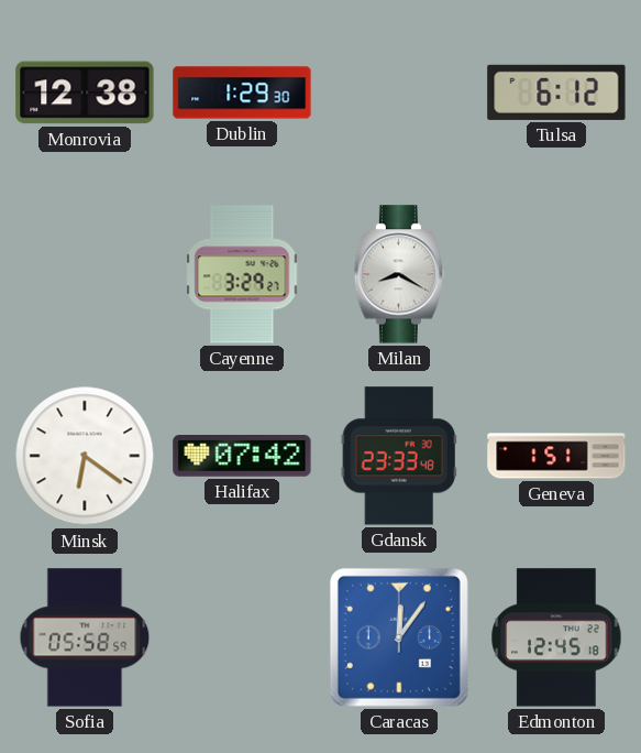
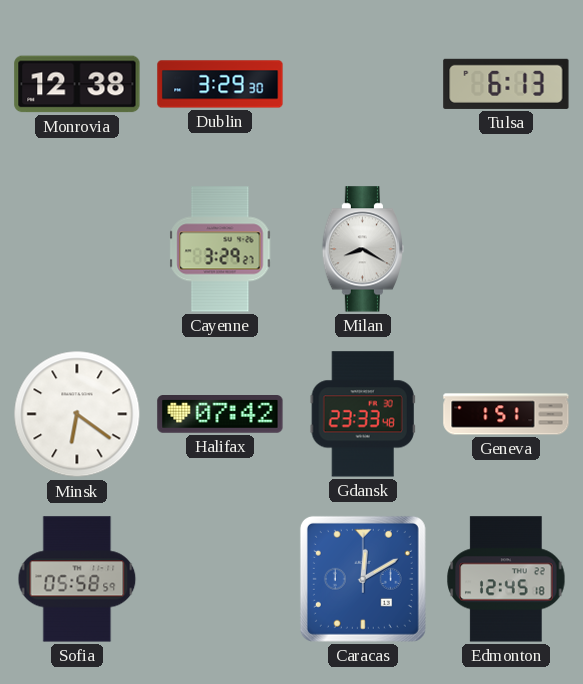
Dublin: 1:29 -> 3:29 (220, 84)
Tulsa: 6:12 -> 6:13 (506, 84)
Caracas: 12:06 -> 12:10 (363, 579)
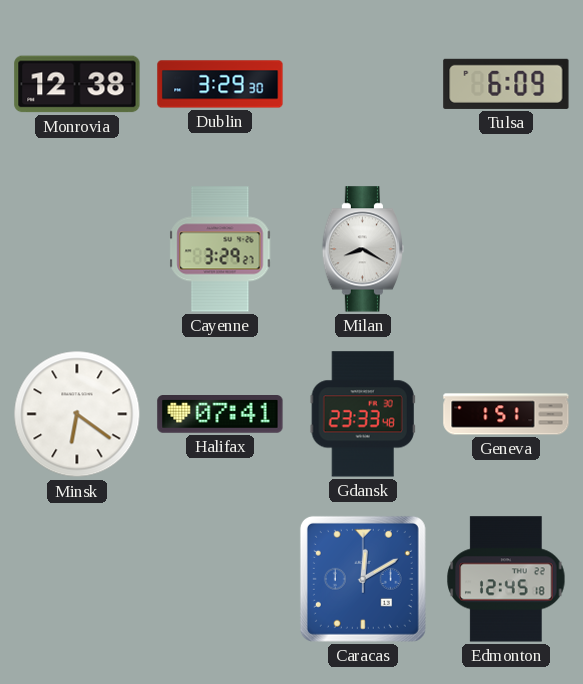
Tulsa: 6:13 -> 6:09 (506, 84)
Halifax: 07:42 -> 07:41 (220, 414)
Sofia: 05:58 -> none (77, 579)
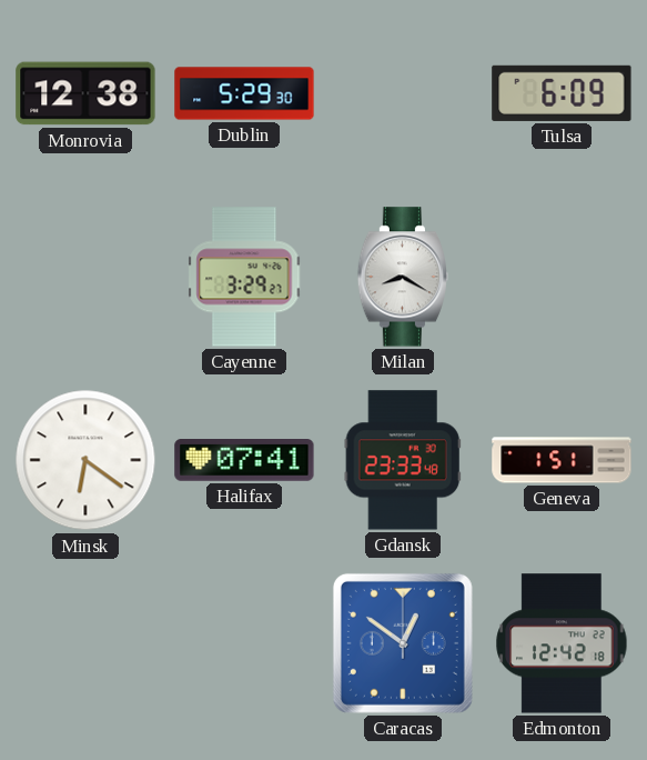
Dublin: 3:29 -> 5:29 (244, 93)
Caracas: 12:10 -> 12:51 (403, 643)
Edmonton: 12:45 -> 12:42 (562, 643)
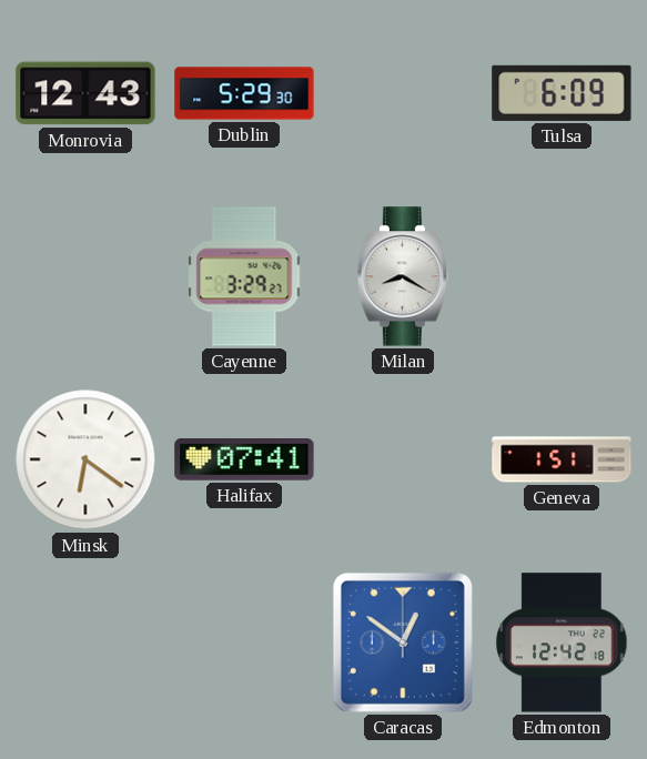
Monrovia: 12:38 -> 12:43 (85, 93)
Gdansk: 23:33 -> none (403, 460)
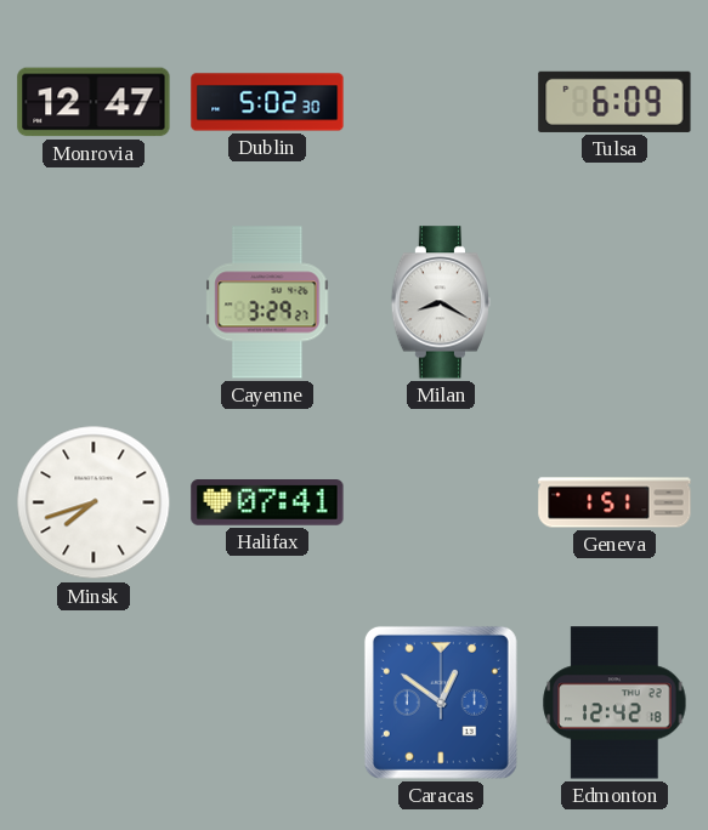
Monrovia: 12:43 -> 12:47 (94, 102)
Dublin: 5:29 -> 5:02 (267, 102)
Minsk: 6:21 -> 7:42 (94, 502)
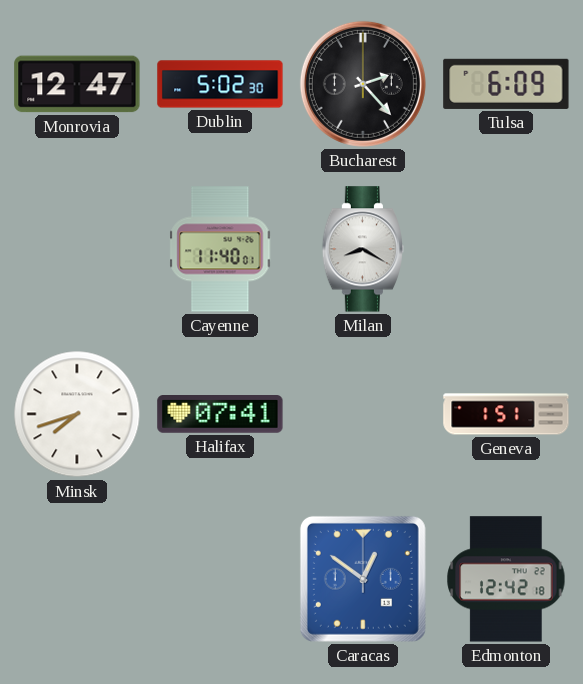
Bucharest: none -> 2:23 (363, 84)
Cayenne: 3:29 -> 11:40 (220, 249)
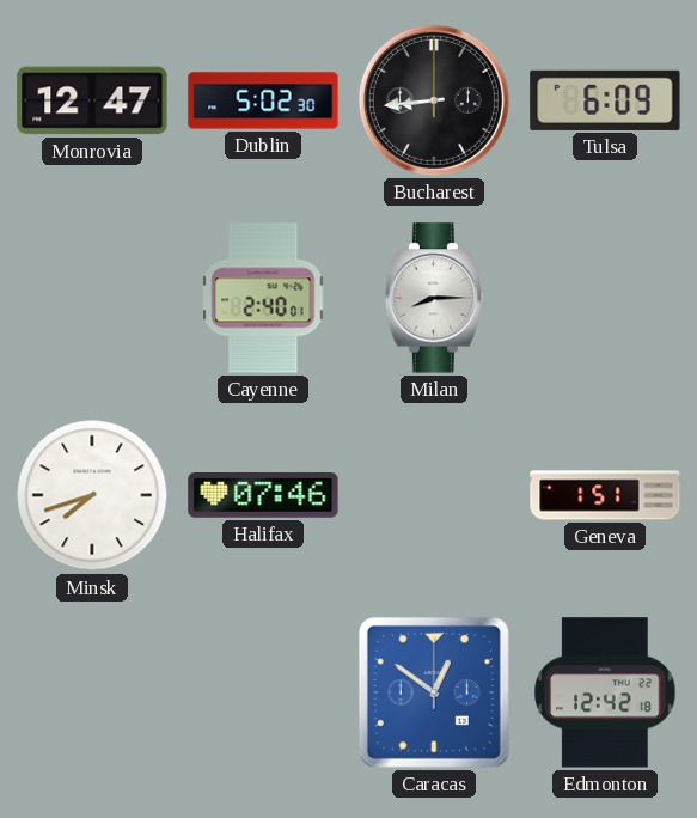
Bucharest: 2:23 -> 8:44 (434, 100)
Cayenne: 11:40 -> 2:40 (263, 298)
Milan: 8:20 -> 8:15 (433, 298)
Halifax: 07:41 -> 07:46 (263, 495)
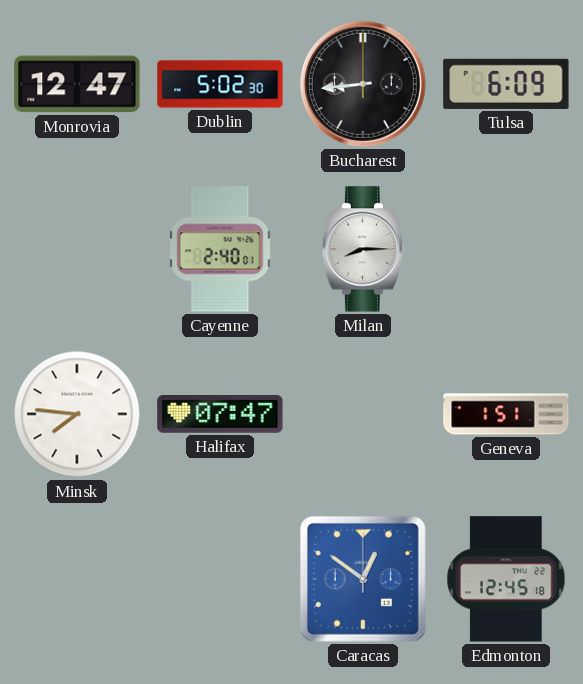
Minsk: 7:42 -> 7:46 (77, 414)
Halifax: 07:46 -> 07:47 (220, 414)
Edmonton: 12:42 -> 12:45 (506, 579)
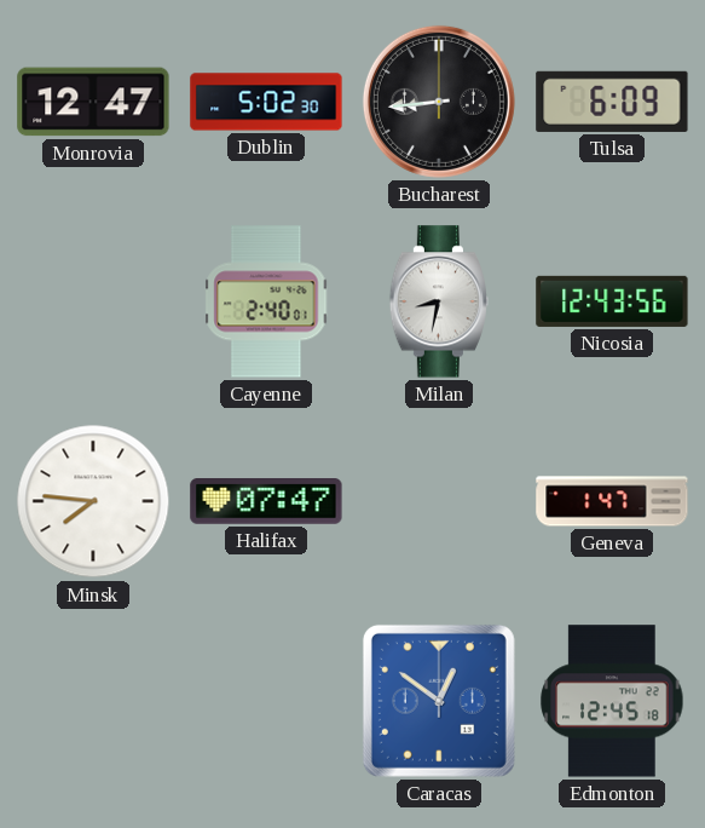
Milan: 8:15 -> 8:32 (438, 301)
Nicosia: none -> 12:43 (612, 301)
Geneva: 1:51 -> 1:47 (612, 501)
